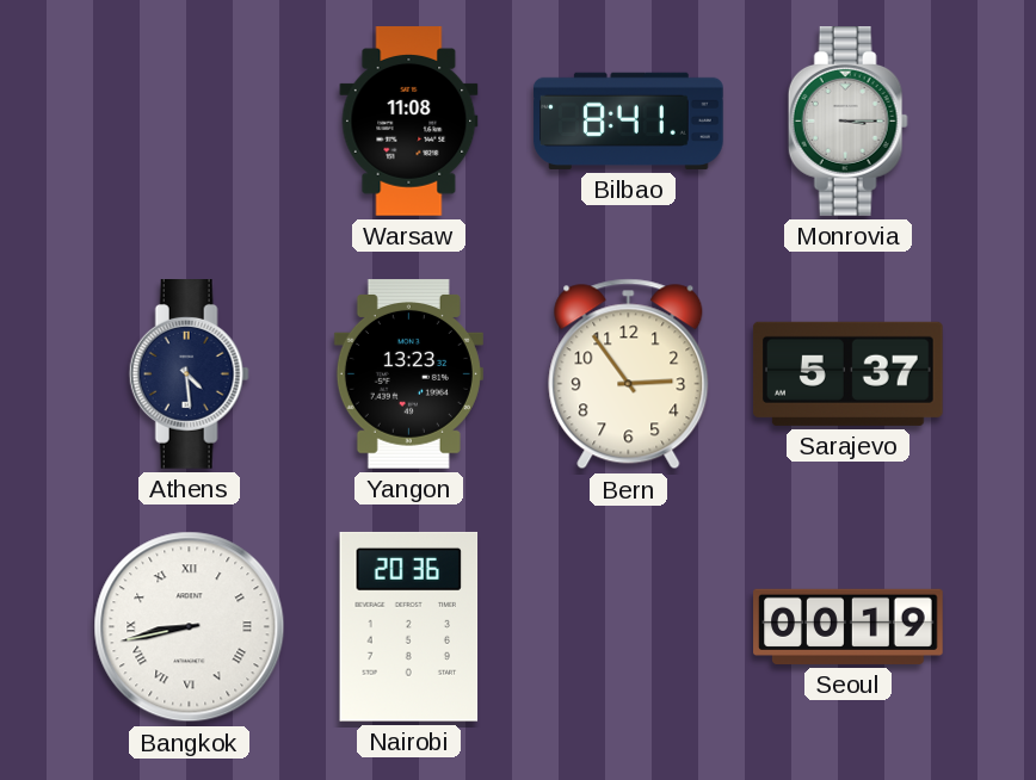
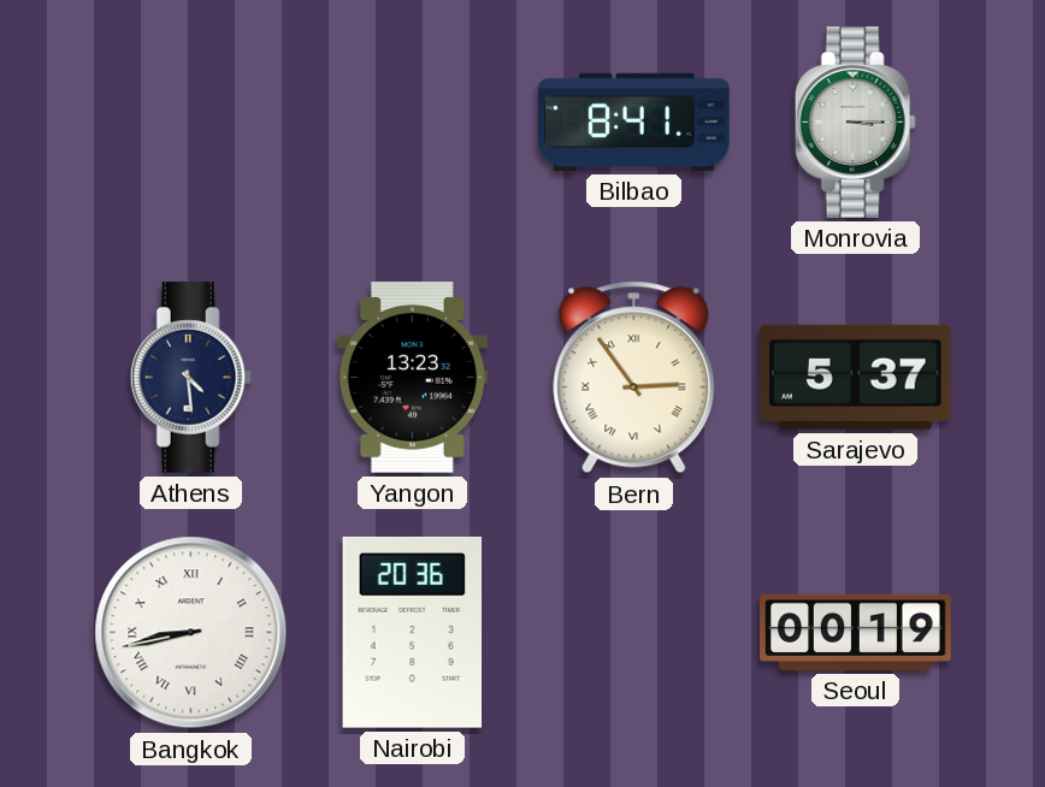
Warsaw: 11:08 -> none (409, 122)
Bern numerals: Arabic -> Roman (634, 378)
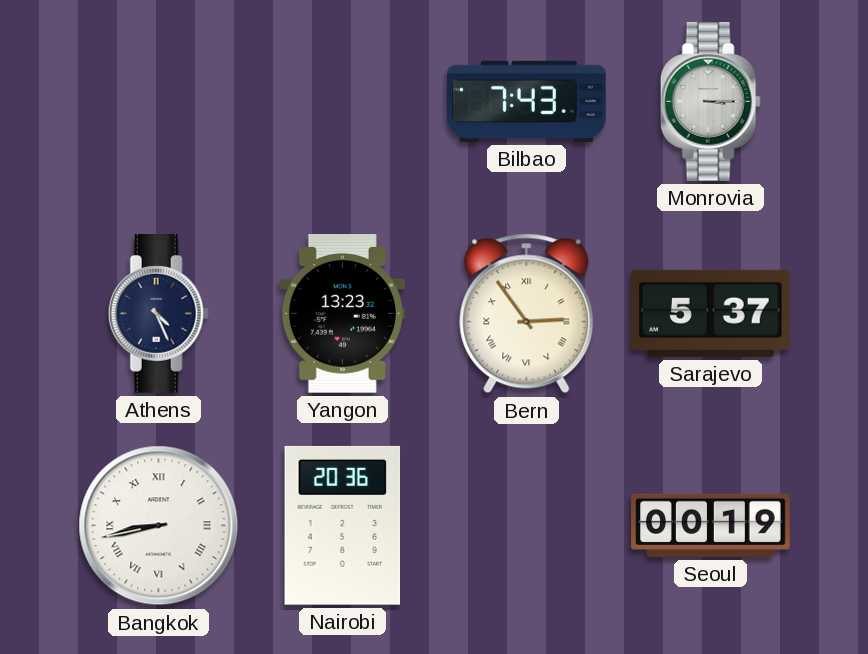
Bilbao: 8:41 -> 7:43 (527, 101)
Athens: 4:29 -> 4:26 (158, 314)
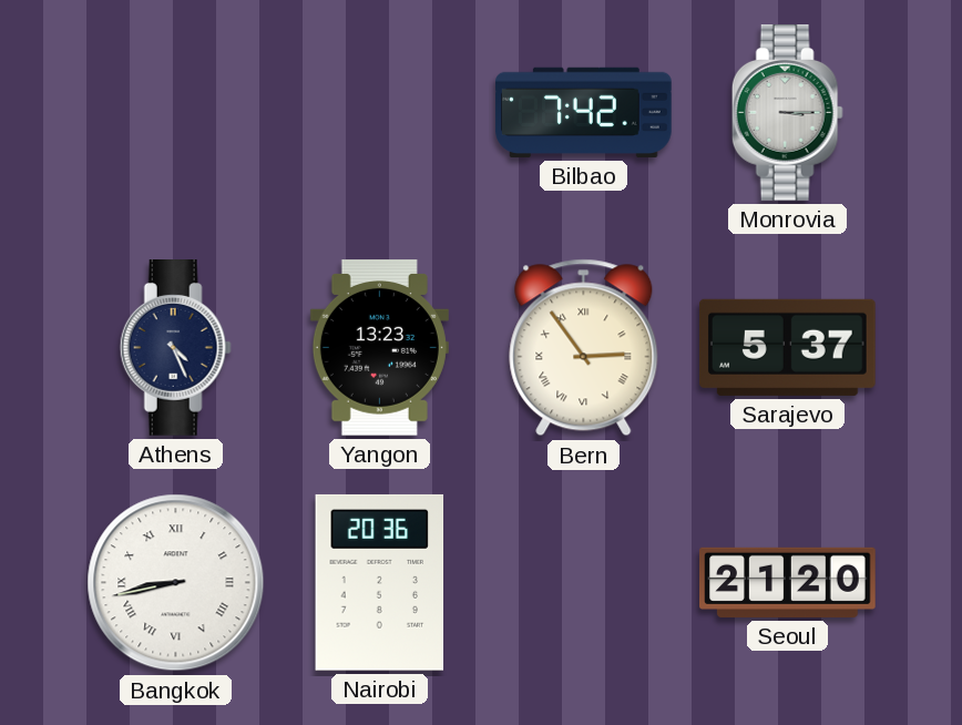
Bilbao: 7:43 -> 7:42 (584, 112)
Seoul: 00:19 -> 21:20 (788, 582)
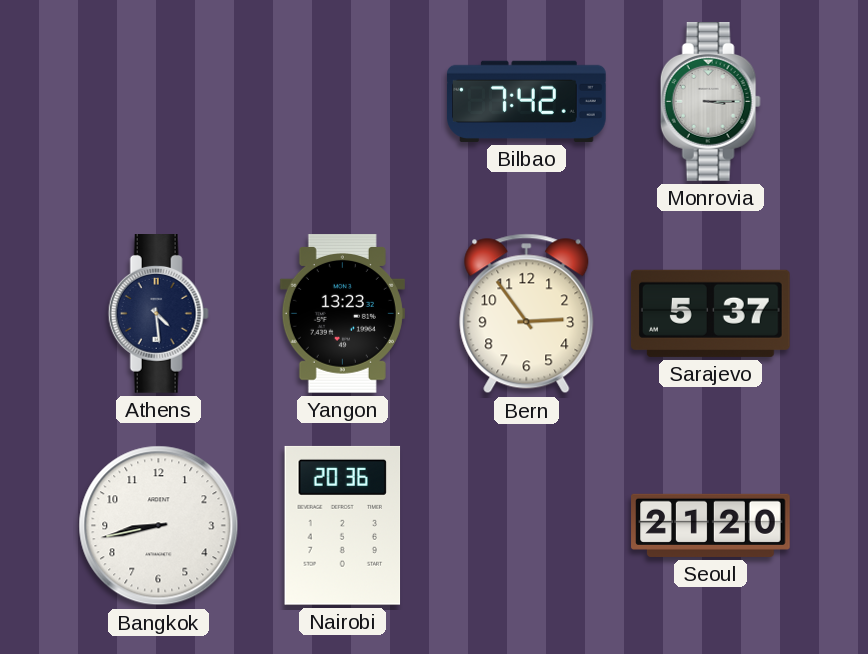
Athens: 4:26 -> 4:29 (158, 314)
Bern numerals: Roman -> Arabic (527, 314)
Bangkok numerals: Roman -> Arabic (159, 526)
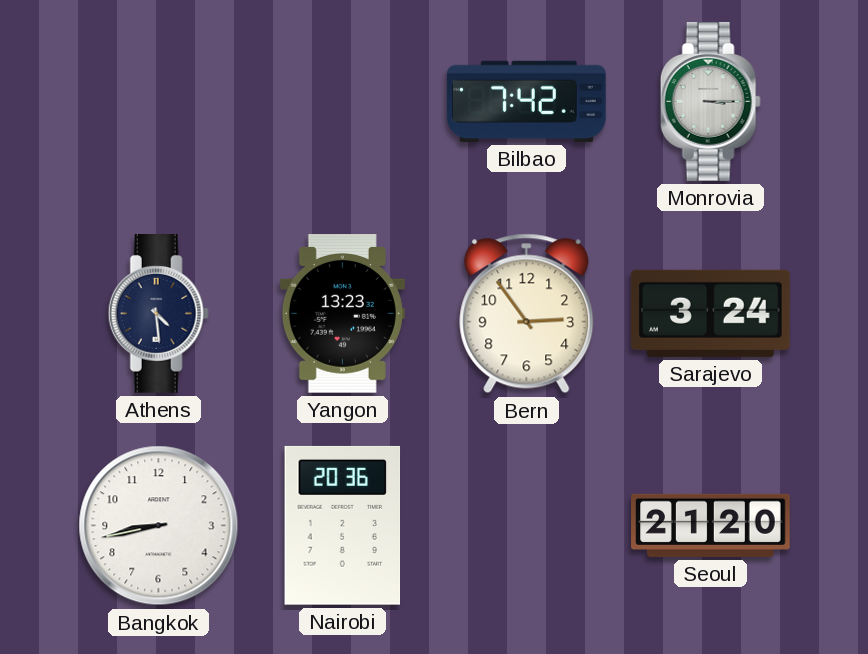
Sarajevo: 5:37 -> 3:24 (710, 313)
